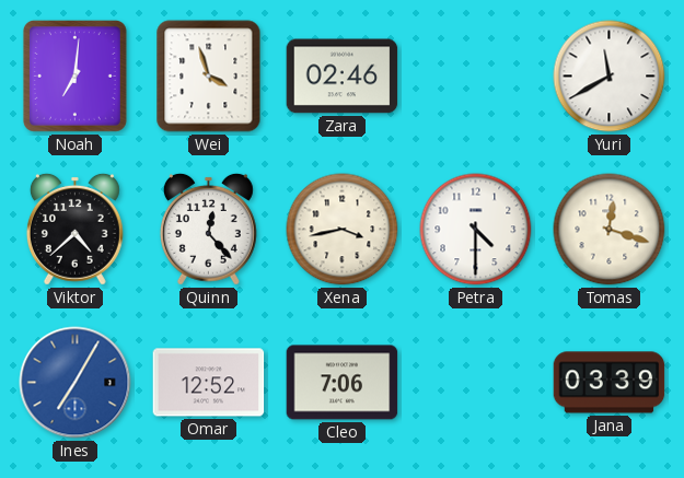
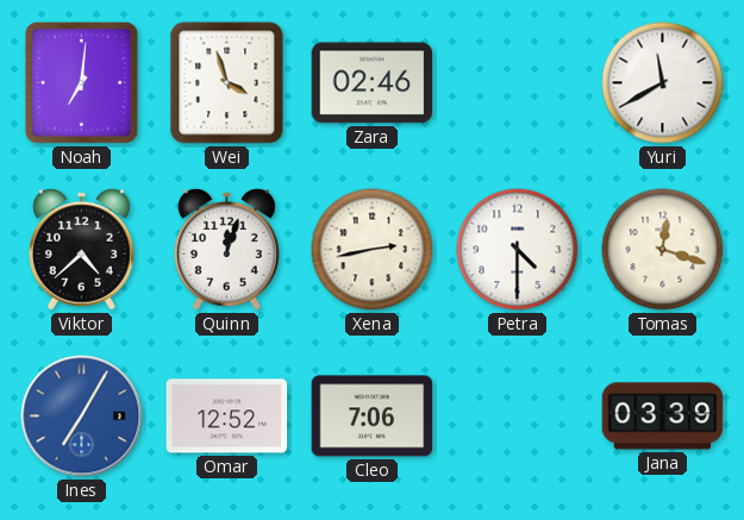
Quinn: 12:23 -> 12:03 (226, 249)
Xena: 3:43 -> 2:43 (373, 250)
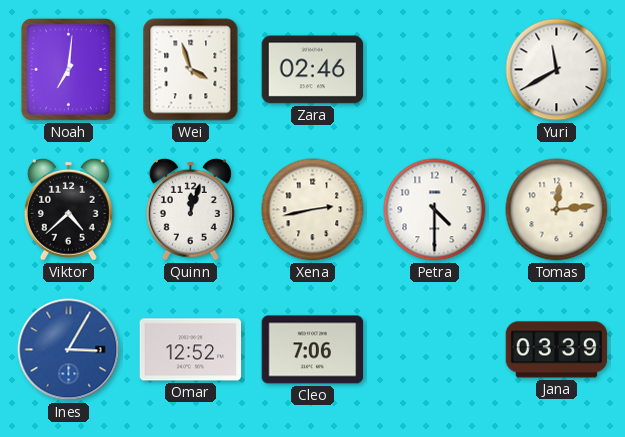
Tomas: 12:18 -> 12:14 (557, 210)
Ines: 7:05 -> 3:05 (69, 350)
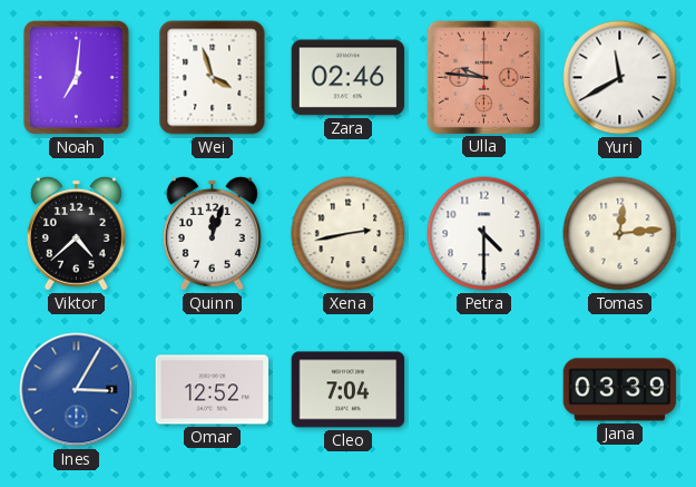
Ulla: none -> 9:46 (483, 77)
Cleo: 7:06 -> 7:04 (349, 390)
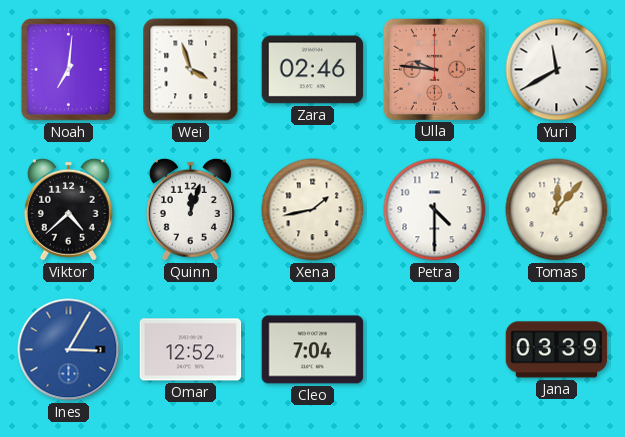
Xena: 2:43 -> 1:43 (313, 210)
Tomas: 12:14 -> 12:07 (557, 210)
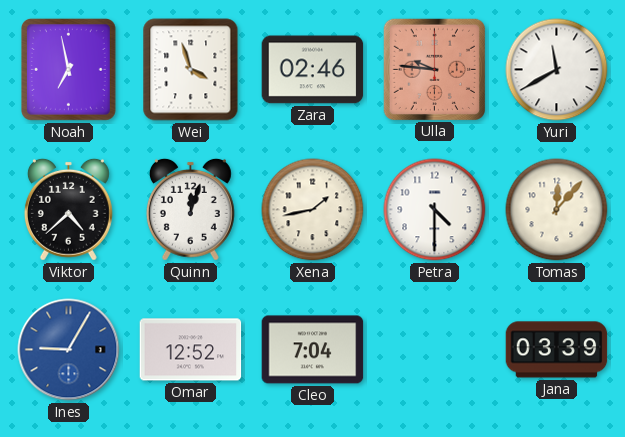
Noah: 7:01 -> 6:58 (68, 69)
Ines: 3:05 -> 9:05 (69, 350)
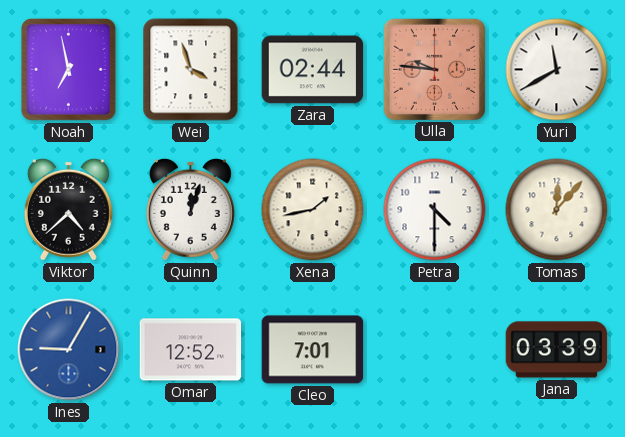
Zara: 02:46 -> 02:44 (313, 70)
Cleo: 7:04 -> 7:01 (313, 350)
